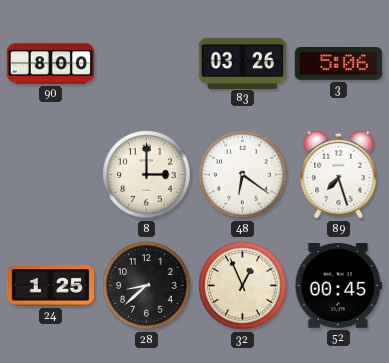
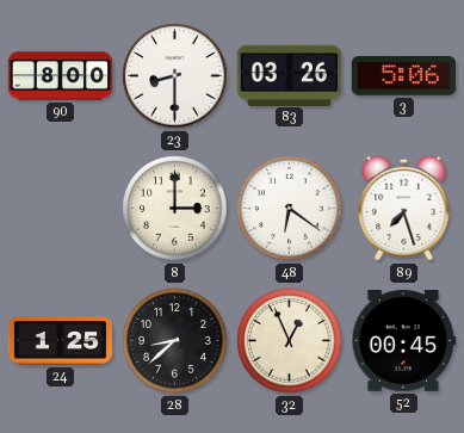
23: none -> 8:30 (175, 76)
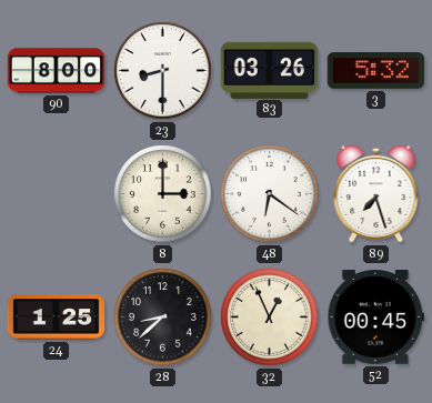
3: 5:06 -> 5:32 (376, 71)
